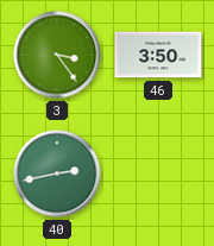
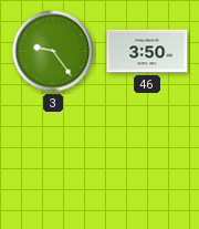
3: 3:24 -> 9:24 (53, 51)
40: 2:43 -> none (57, 174)
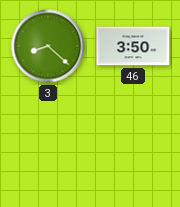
3: 9:24 -> 8:22 (48, 46)
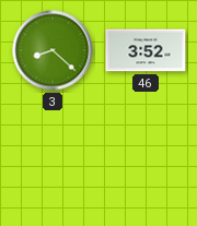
46: 3:50 -> 3:52 (146, 50)
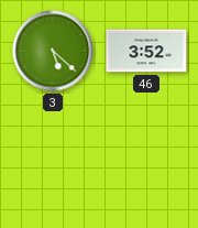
3: 8:22 -> 5:22 (53, 51)
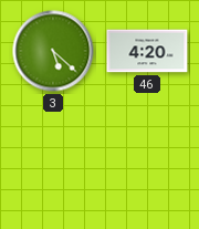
46: 3:52 -> 4:20 (147, 51)
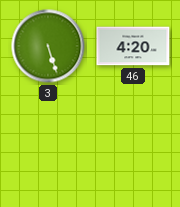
3: 5:22 -> 5:27 (48, 46)
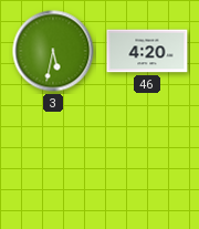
3: 5:27 -> 5:32 (53, 51)
